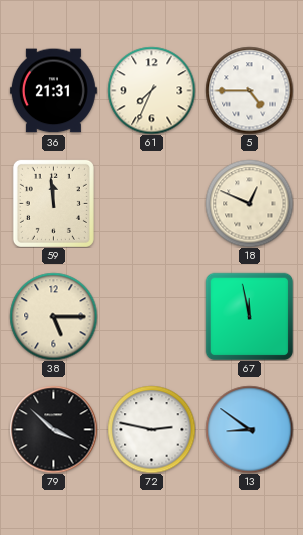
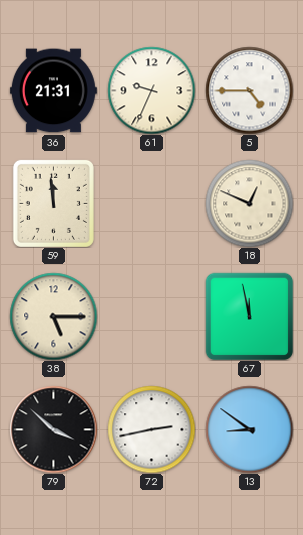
61: 7:34 -> 9:34 (151, 90)
72: 2:47 -> 2:43 (151, 429)
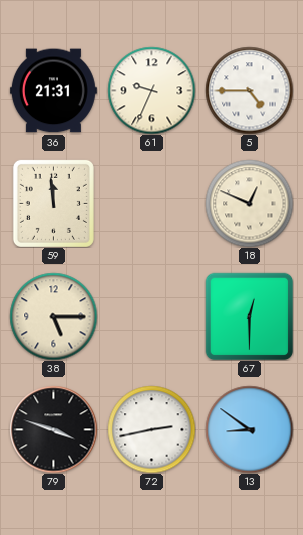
67: 11:58 -> 12:30 (249, 316)
79: 3:52 -> 3:48 (53, 429)
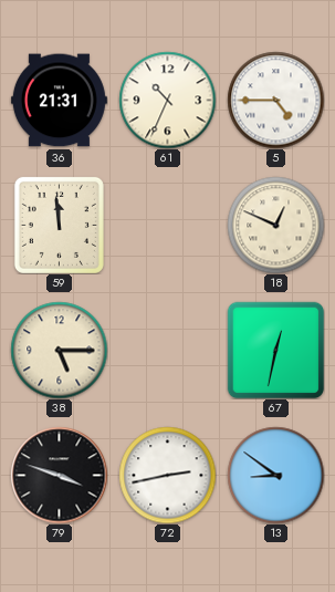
61: 9:34 -> 10:34 (167, 100)
67: 12:30 -> 12:32 (275, 350)
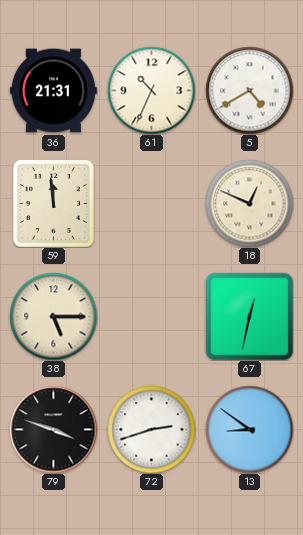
5: 4:45 -> 4:40 (249, 90)
72: 2:43 -> 2:42 (151, 429)
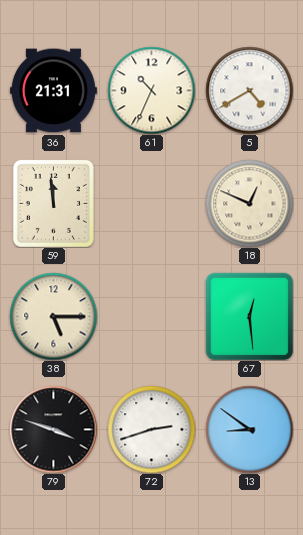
67: 12:32 -> 12:29 (249, 316)
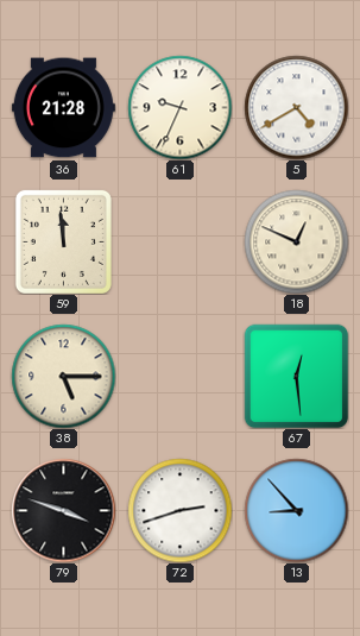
36: 21:31 -> 21:28 (63, 108)
61: 10:34 -> 9:34 (179, 107)
13: 8:51 -> 8:53 (296, 510)
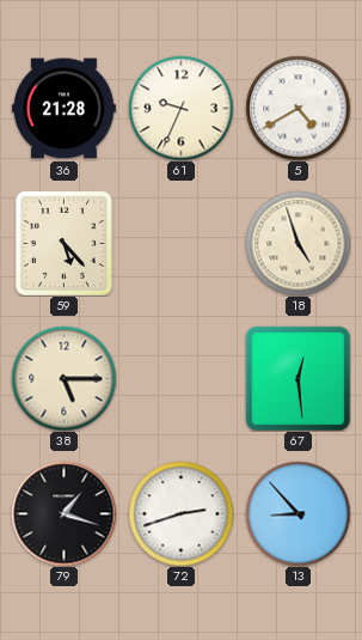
59: 11:59 -> 5:23 (63, 243)
18: 12:49 -> 4:57 (297, 243)
79: 3:48 -> 1:18 (63, 513)
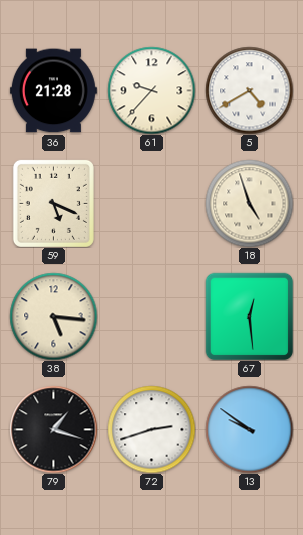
61: 9:34 -> 9:37 (151, 90)
59: 5:23 -> 5:19 (53, 203)
38: 5:15 -> 5:16 (53, 316)
13: 8:53 -> 9:51 (249, 429)
